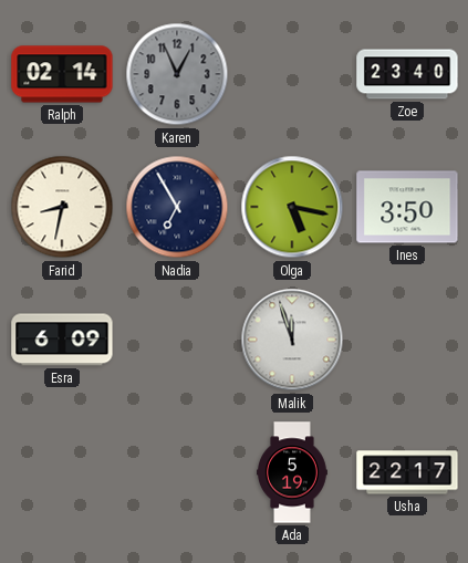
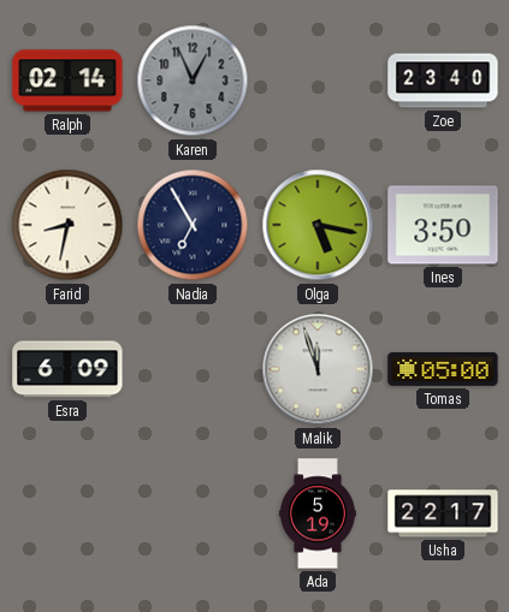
Tomas: none -> 05:00 (443, 369)
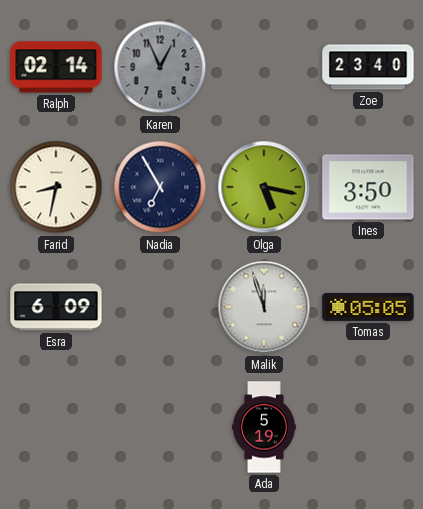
Tomas: 05:00 -> 05:05 (368, 307)
Usha: 22:17 -> none (443, 513)
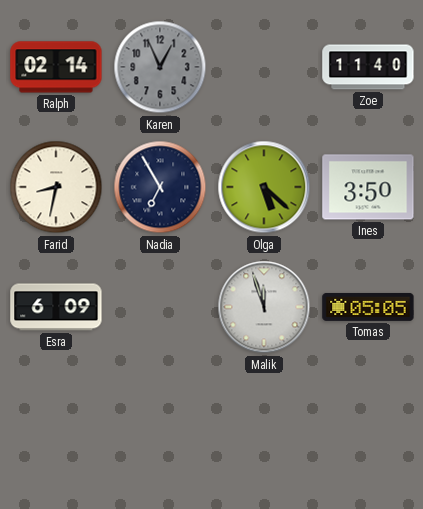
Zoe: 23:40 -> 11:40 (368, 67)
Olga: 5:17 -> 5:22 (264, 187)
Ada: 5:19 -> none (265, 427)
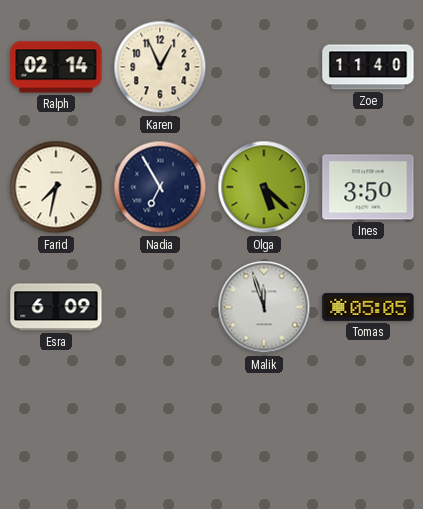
Karen dial: grey -> cream (160, 67)
Farid: 8:32 -> 7:32 (56, 187)
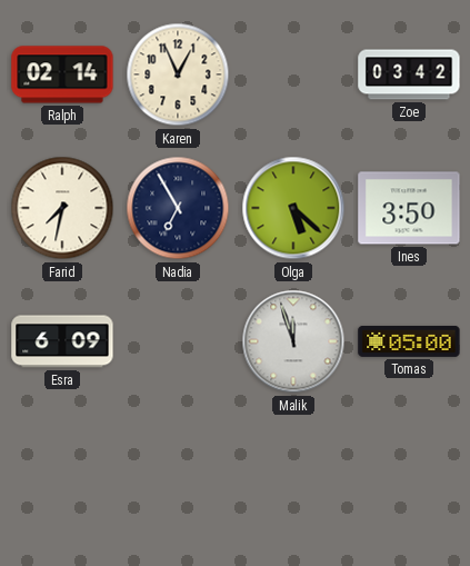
Zoe: 11:40 -> 03:42 (409, 75)
Tomas: 05:05 -> 05:00 (409, 341)
